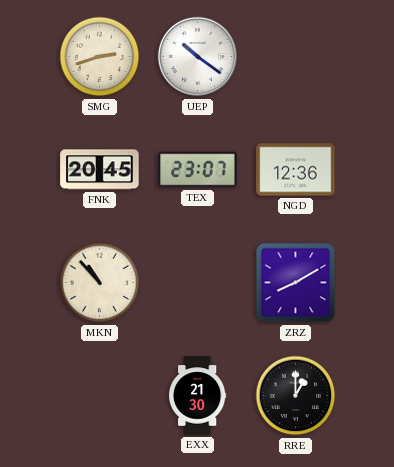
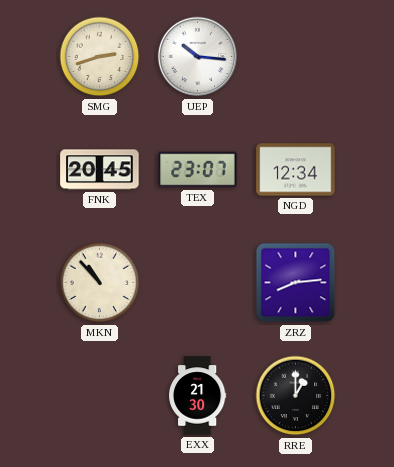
UEP: 10:21 -> 10:16 (198, 57)
NGD: 12:36 -> 12:34 (296, 170)
ZRZ: 8:10 -> 8:14 (296, 283)
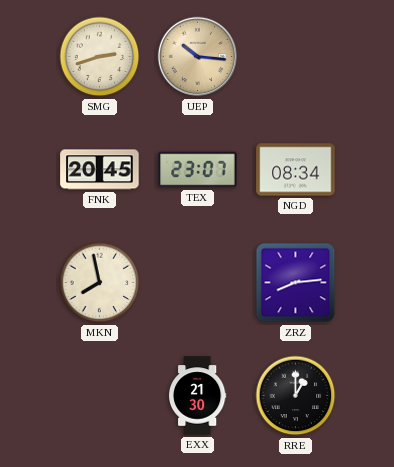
UEP dial: white -> champagne (198, 57)
NGD: 12:34 -> 08:34 (296, 170)
MKN: 10:53 -> 7:58 (100, 283)
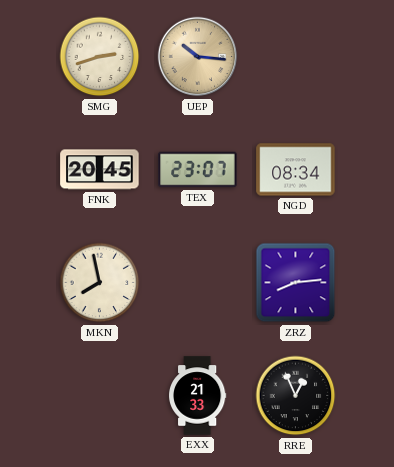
EXX: 21:30 -> 21:33 (197, 396)
RRE: 1:00 -> 12:56 (296, 396)
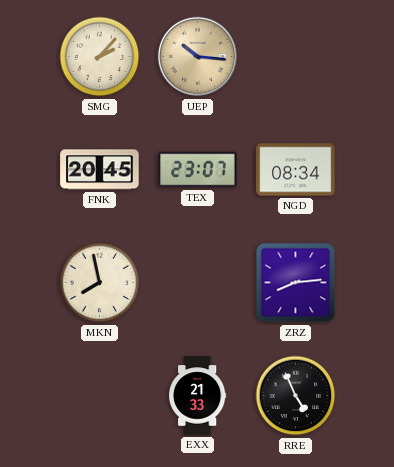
SMG: 2:42 -> 2:07 (100, 57)
RRE: 12:56 -> 4:56 (296, 396)
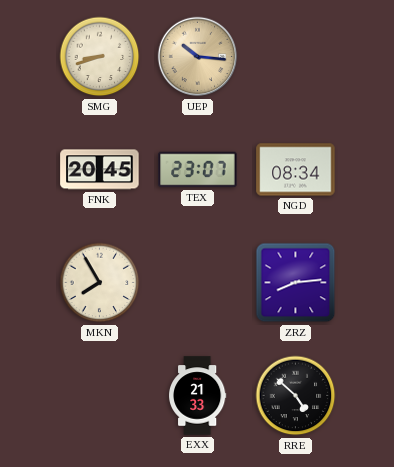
SMG: 2:07 -> 8:42 (100, 57)
MKN: 7:58 -> 7:55 (100, 283)
RRE: 4:56 -> 4:52 (296, 396)
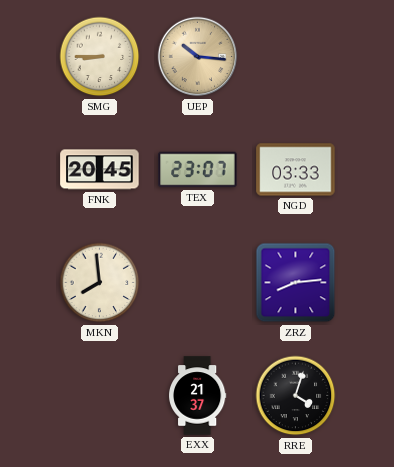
SMG: 8:42 -> 8:45 (100, 57)
NGD: 08:34 -> 03:33 (296, 170)
MKN: 7:55 -> 7:59 (100, 283)
EXX: 21:33 -> 21:37 (197, 396)
RRE: 4:52 -> 4:03 (296, 396)
